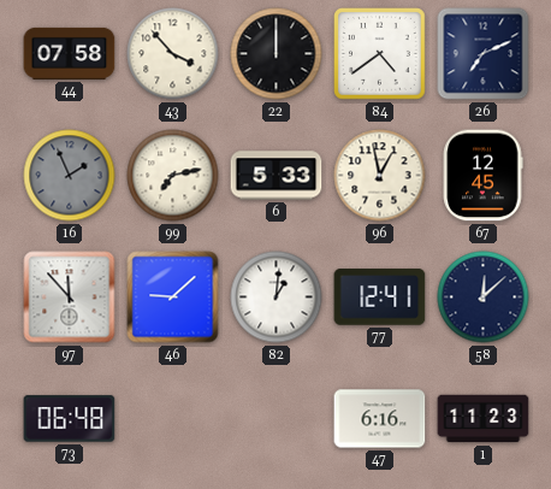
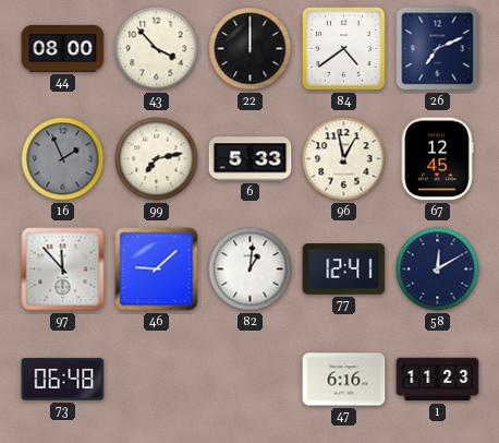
44: 07:58 -> 08:00 (63, 48)
58: 12:08 -> 12:10 (438, 270)
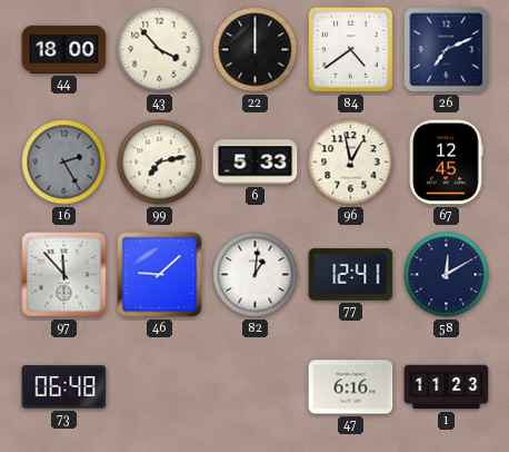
44: 08:00 -> 18:00 (64, 49)
16: 1:56 -> 2:25 (64, 163)
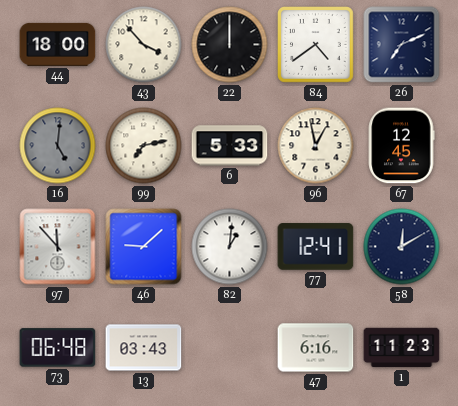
16: 2:25 -> 5:01 (58, 146)
13: none -> 03:43 (144, 348)
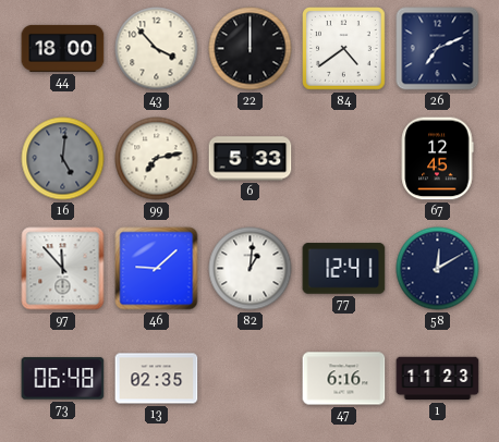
96: 12:58 -> none (316, 146)
13: 03:43 -> 02:35 (157, 379)
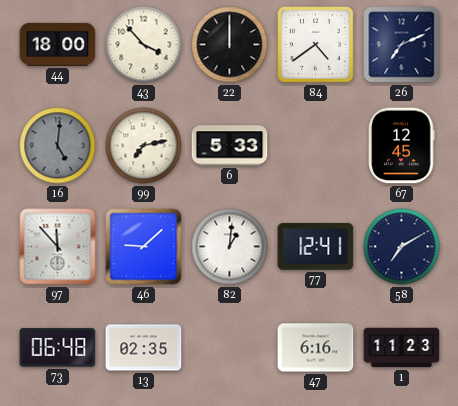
58: 12:10 -> 7:10 (402, 247)
